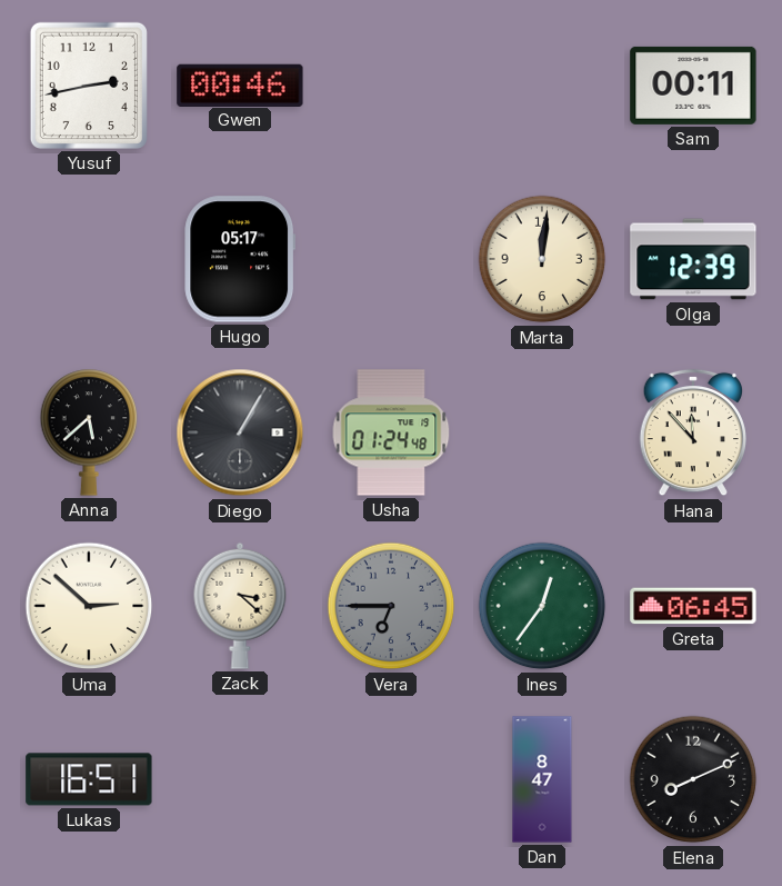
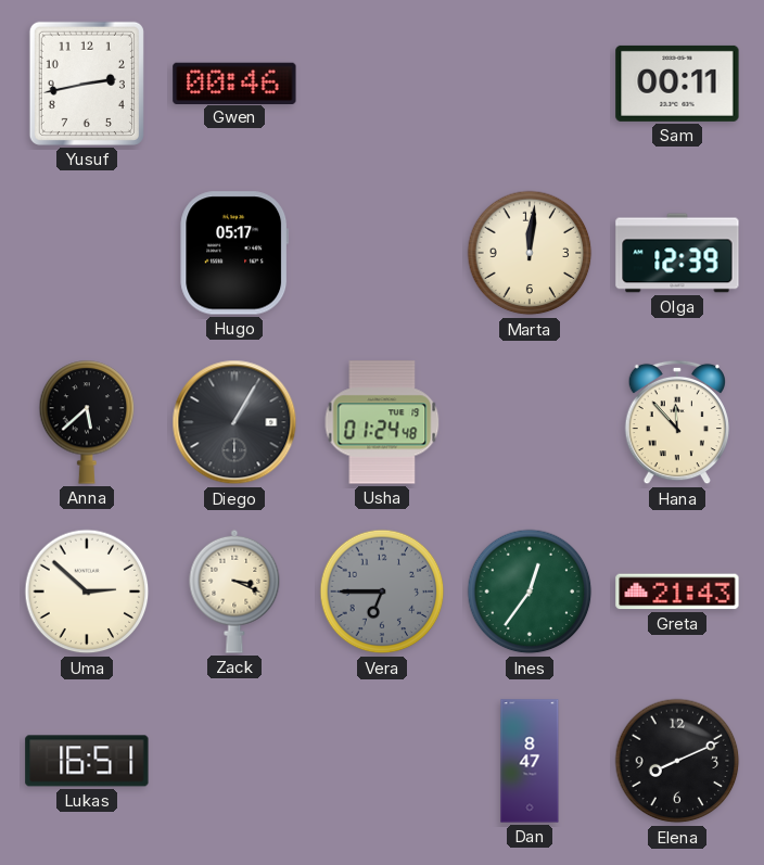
Zack: 3:22 -> 3:19 (234, 591)
Greta: 06:45 -> 21:43 (677, 591)
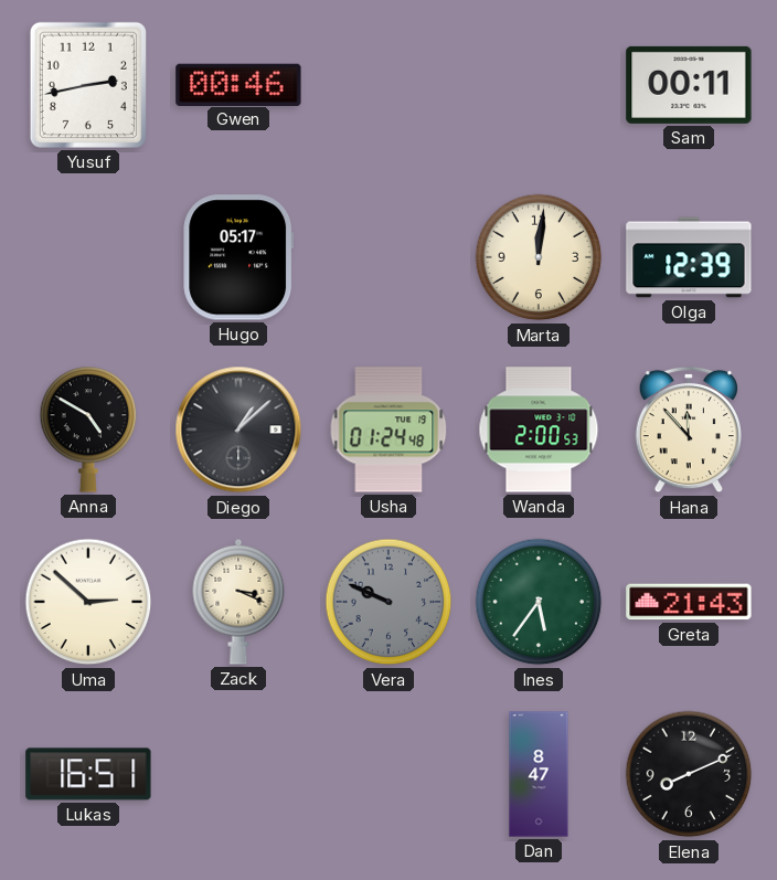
Anna: 5:38 -> 4:50 (88, 430)
Diego: 1:05 -> 1:08 (238, 430)
Wanda: none -> 2:00 (539, 430)
Vera: 6:45 -> 9:49 (388, 602)
Ines: 12:36 -> 5:36 (539, 602)
